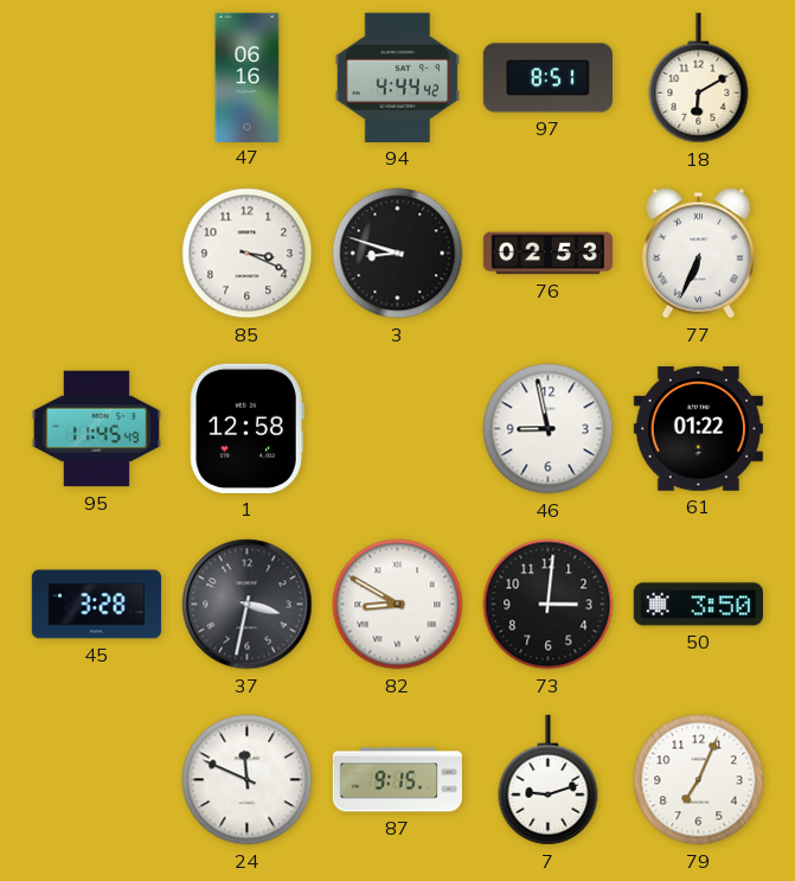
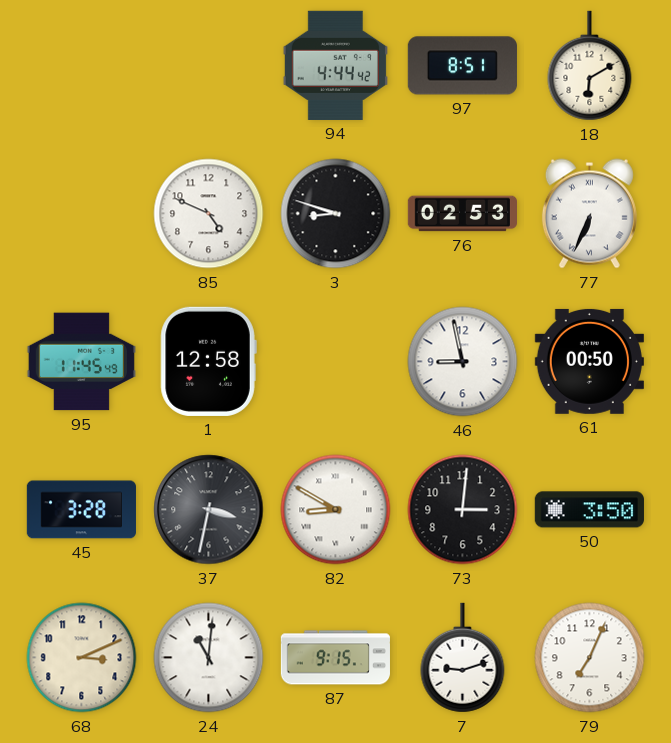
47: 06:16 -> none (248, 77)
85: 3:19 -> 4:49 (209, 214)
61: 01:22 -> 00:50 (589, 361)
68: none -> 3:11 (82, 658)
24: 11:49 -> 11:01 (209, 658)
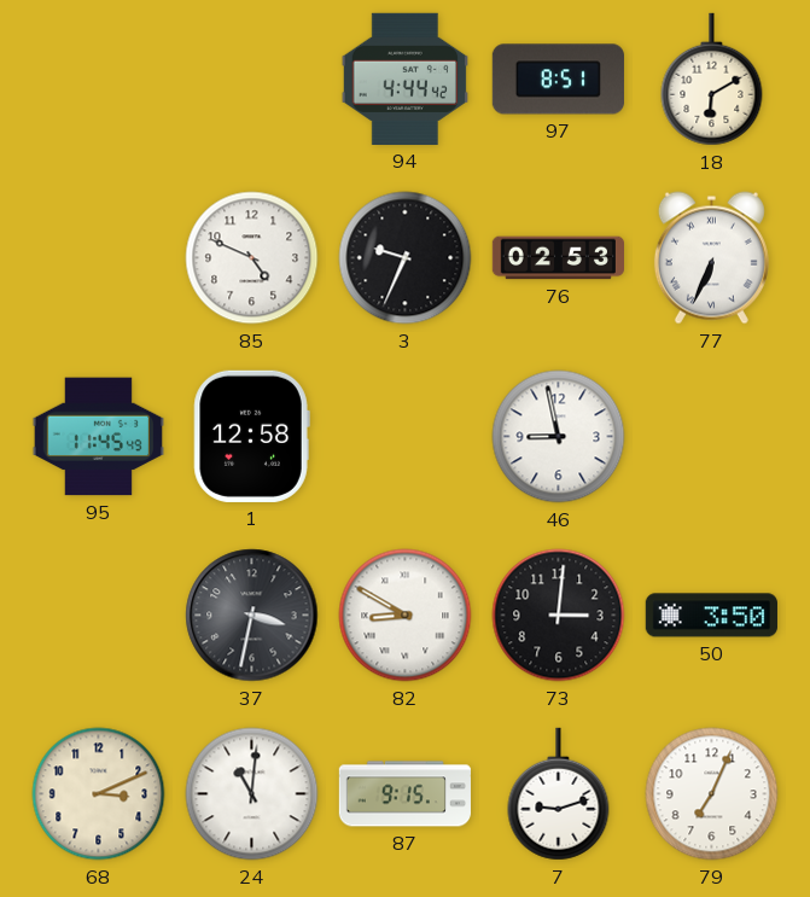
3: 8:48 -> 9:34 (406, 258)
61: 00:50 -> none (589, 361)
45: 3:28 -> none (81, 510)
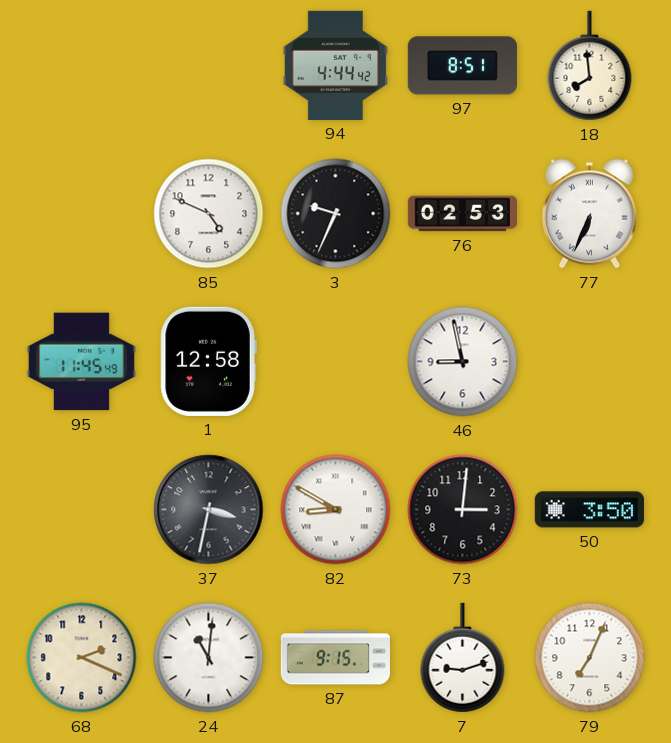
18: 6:10 -> 7:59 (590, 66)
68: 3:11 -> 2:19 (82, 658)
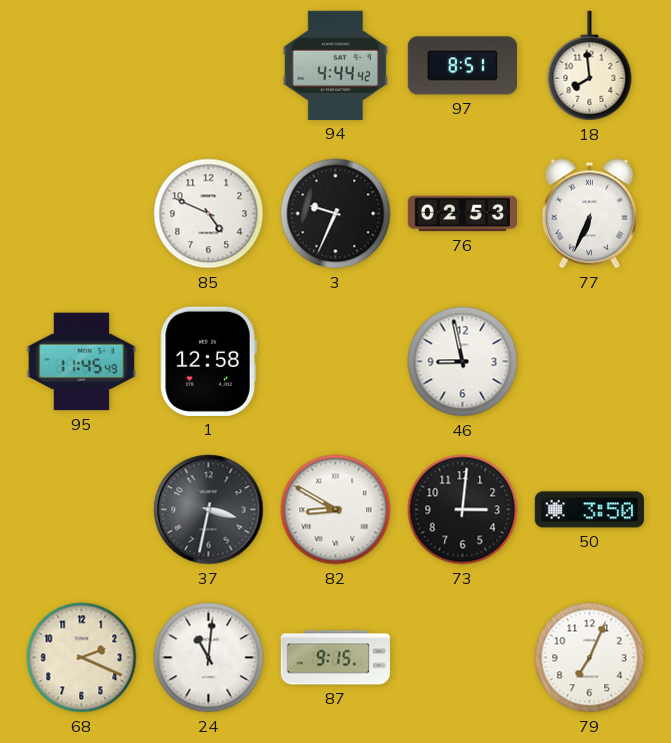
7: 9:12 -> none (463, 658)
